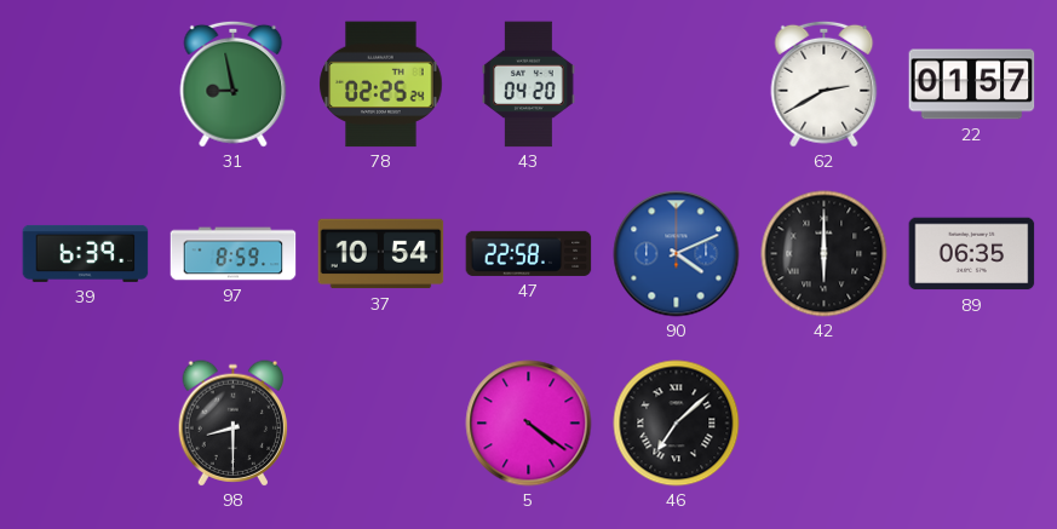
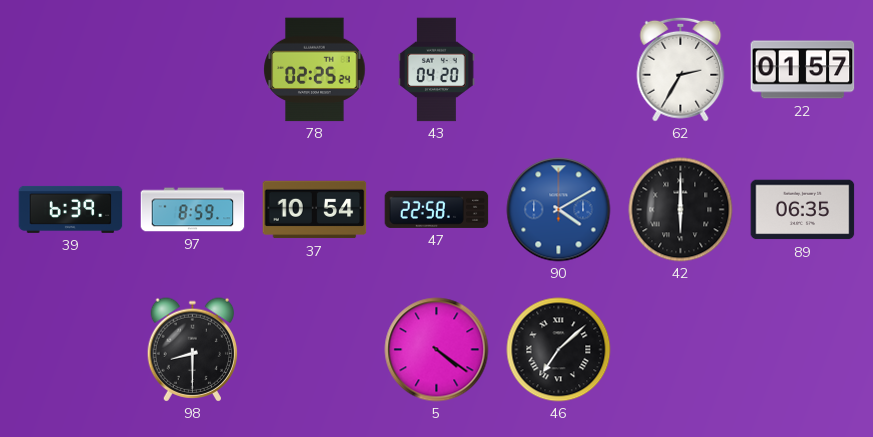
31: 8:58 -> none (234, 84)
62: 2:40 -> 2:35 (681, 69)
90: 4:11 -> 4:10 (559, 210)
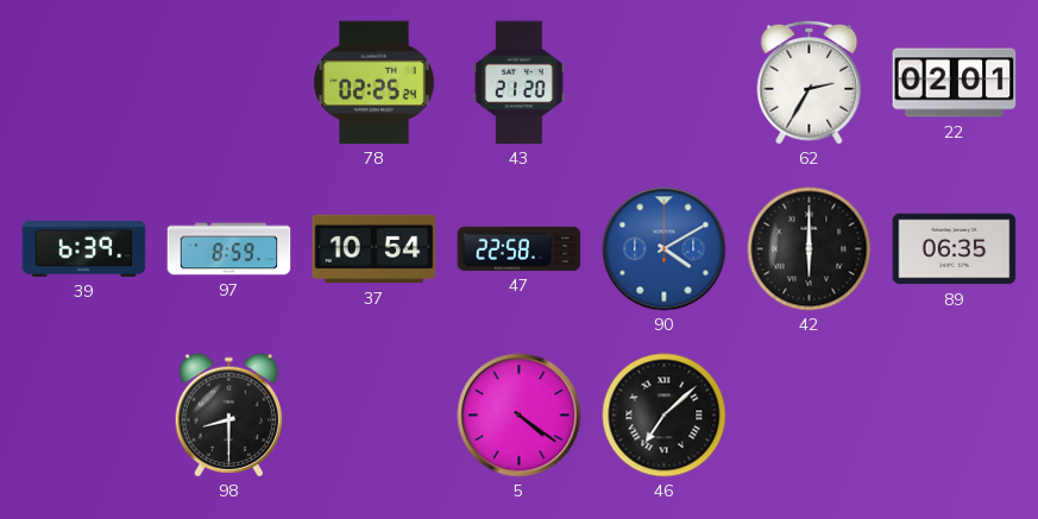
43: 04:20 -> 21:20 (520, 83)
22: 01:57 -> 02:01 (955, 83)
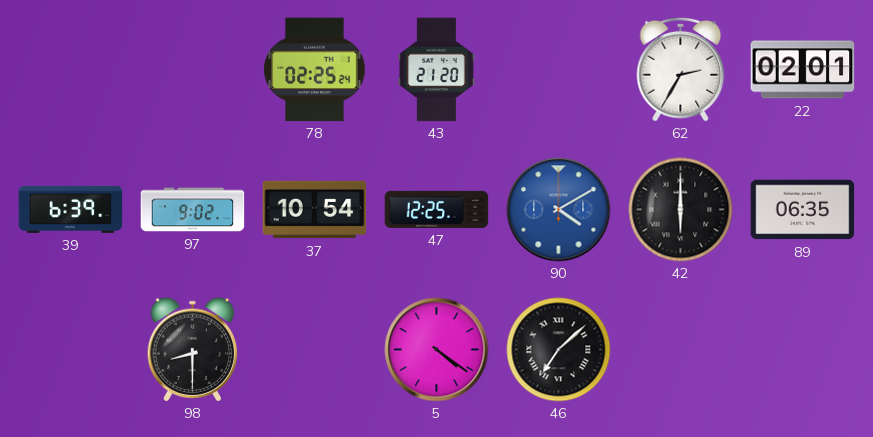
97: 8:59 -> 9:02 (193, 210)
47: 22:58 -> 12:25 (437, 209)
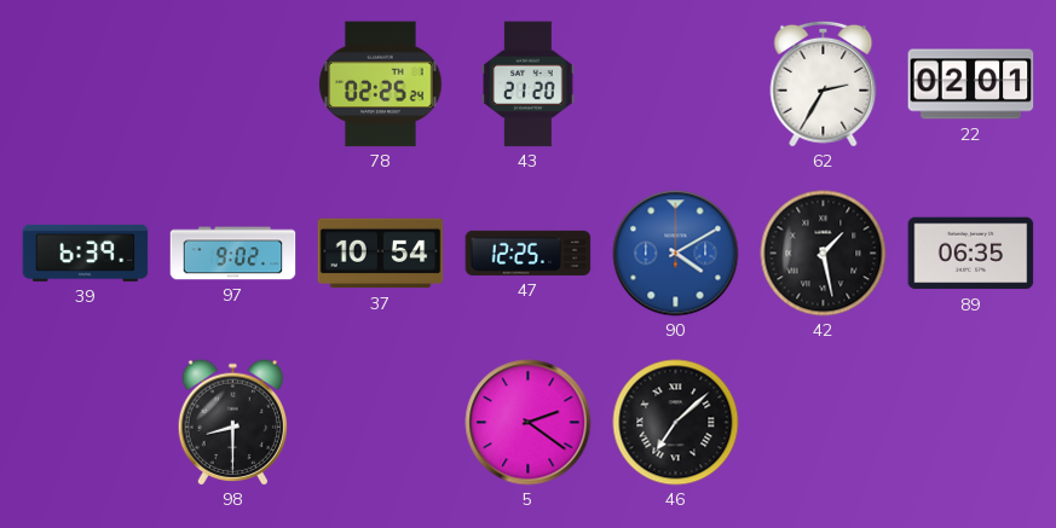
42: 6:00 -> 1:28 (824, 254)
5: 4:21 -> 2:21 (529, 423)
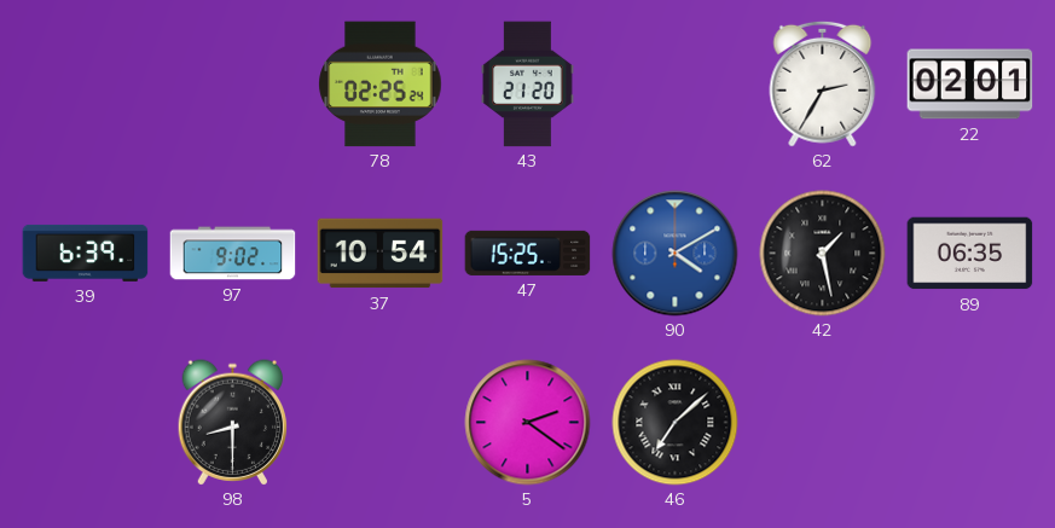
47: 12:25 -> 15:25 (528, 253)
